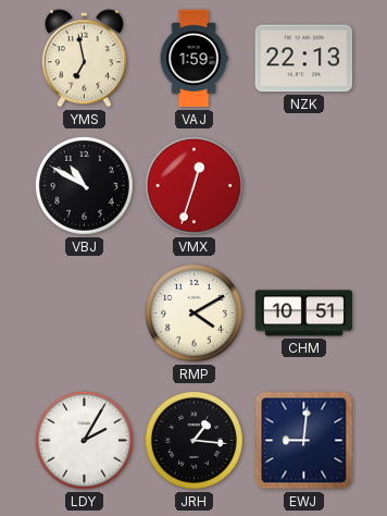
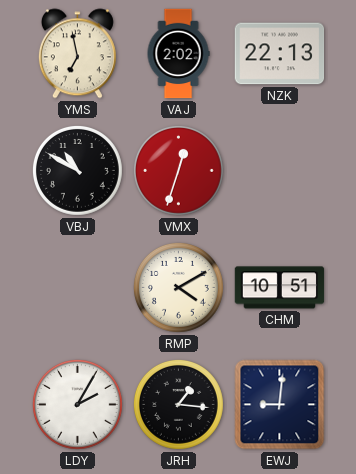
VAJ: 1:59 -> 2:02 (178, 54)
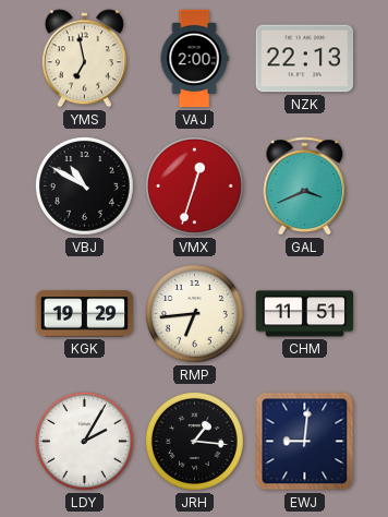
VAJ: 2:02 -> 2:00 (194, 59)
GAL: none -> 3:41 (305, 187)
KGK: none -> 19:29 (85, 314)
RMP: 4:10 -> 6:44 (195, 314)
CHM: 10:51 -> 11:51 (305, 314)
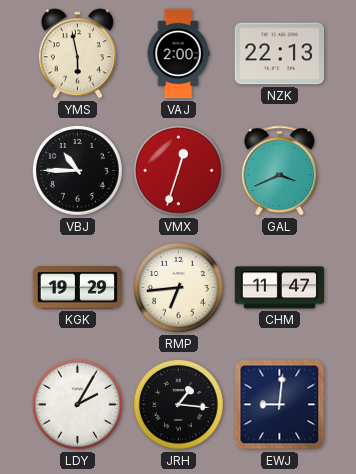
YMS: 6:58 -> 5:58 (77, 54)
VBJ: 10:50 -> 10:45 (78, 171)
CHM: 11:51 -> 11:47 (280, 288)
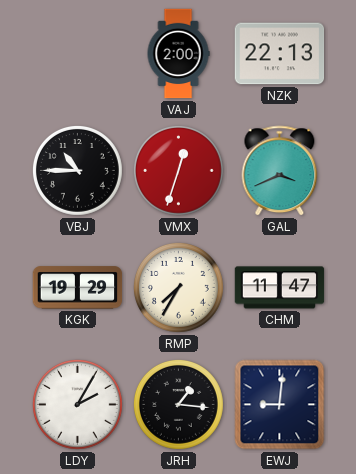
YMS: 5:58 -> none (77, 54)
RMP: 6:44 -> 7:35 (179, 288)
